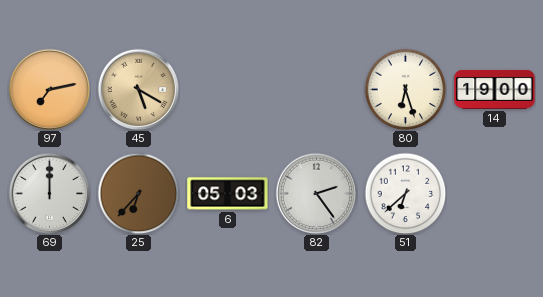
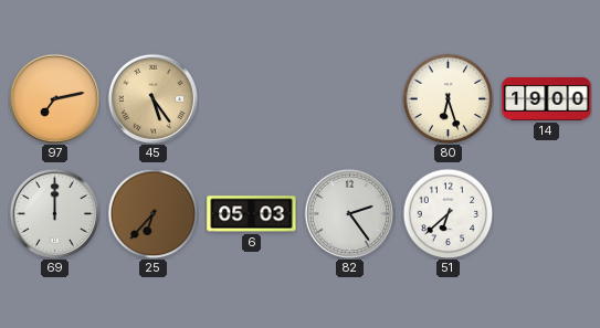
45: 5:20 -> 5:24 (152, 98)
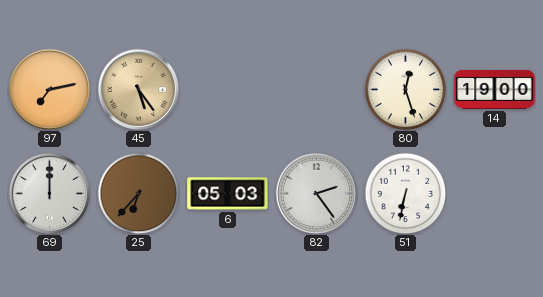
80: 6:27 -> 12:27 (405, 89)
51: 6:38 -> 6:32 (405, 193)
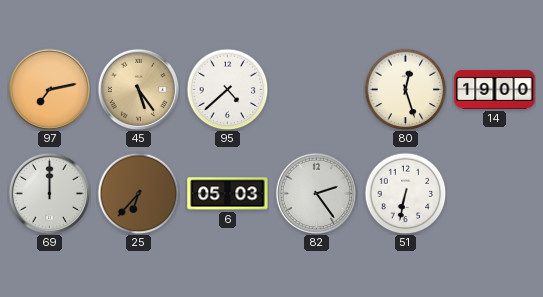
95: none -> 4:38 (227, 89)
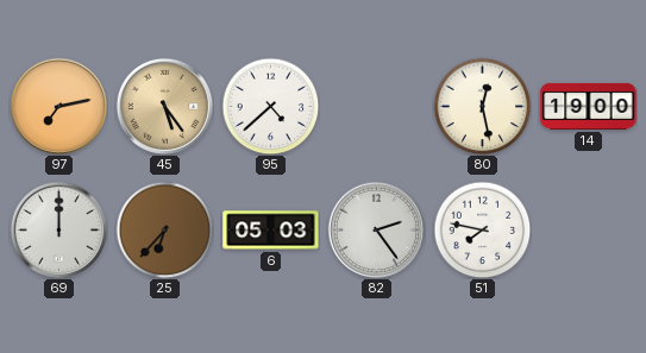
80: 12:27 -> 12:28 (482, 106)
51: 6:32 -> 7:47 (482, 229)
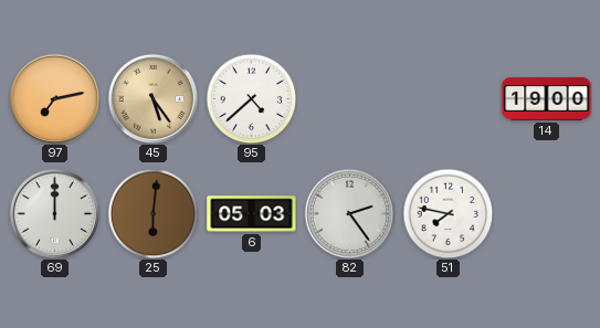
80: 12:28 -> none (482, 106)
25: 6:37 -> 6:01 (152, 213)
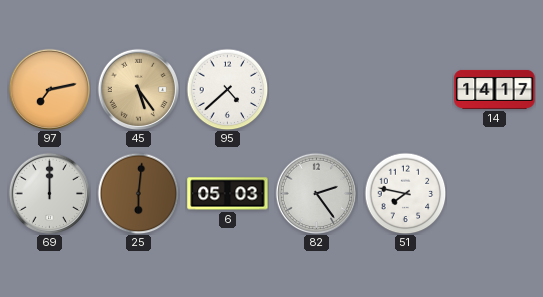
14: 19:00 -> 14:17 (495, 89)
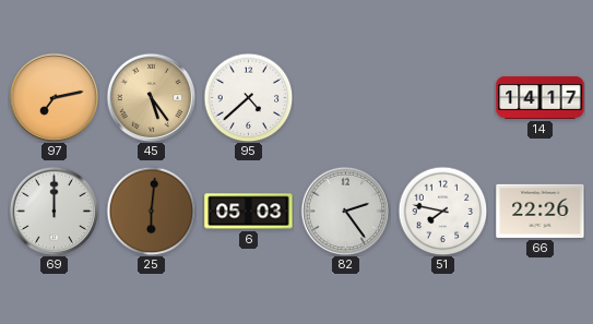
66: none -> 22:26 (541, 211)
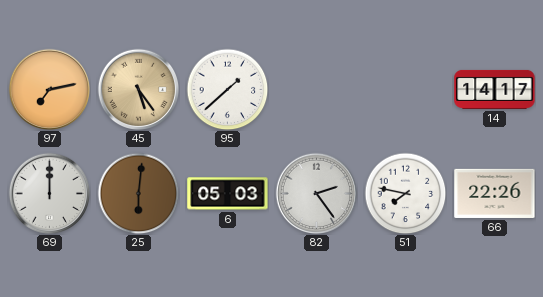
95: 4:38 -> 1:38 (227, 89)
